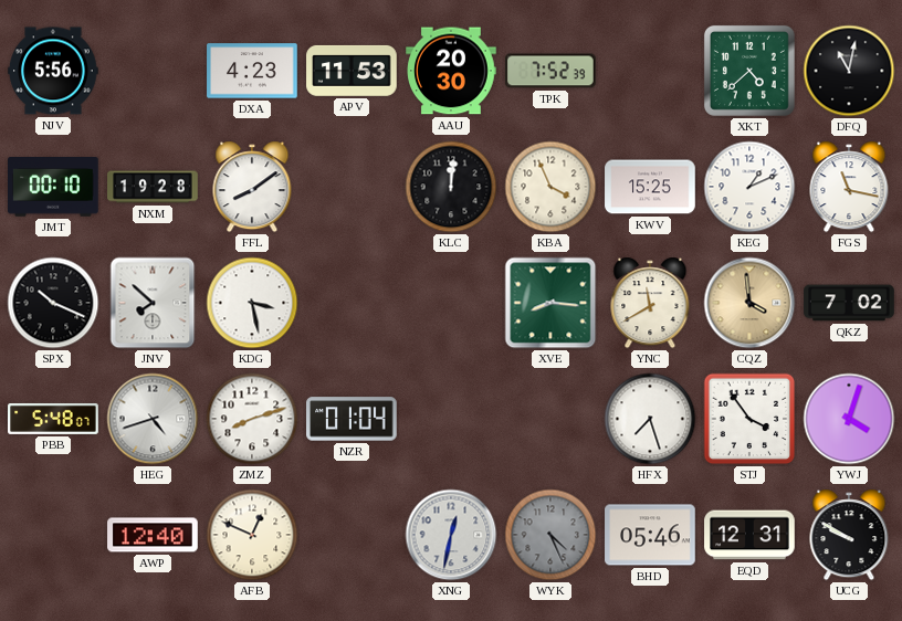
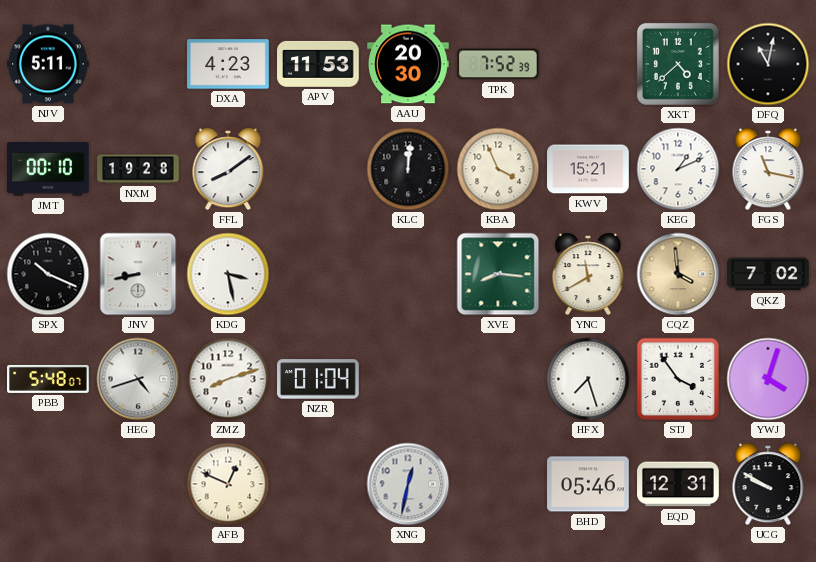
NJV: 5:56 -> 5:11 (48, 64)
KWV: 15:25 -> 15:21 (588, 169)
JNV: 7:52 -> 8:43 (138, 274)
AWP: 12:40 -> none (153, 535)
WYK: 4:26 -> none (550, 535)
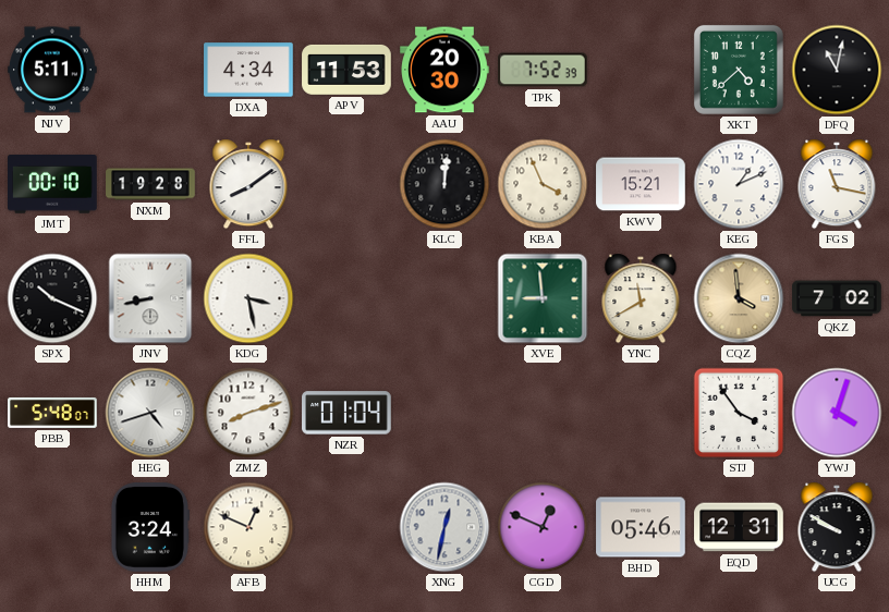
DXA: 4:23 -> 4:34 (248, 70)
XVE: 8:16 -> 8:59 (543, 298)
HFX: 7:27 -> none (588, 379)
HHM: none -> 3:24 (149, 527)
CGD: none -> 12:49 (543, 527)
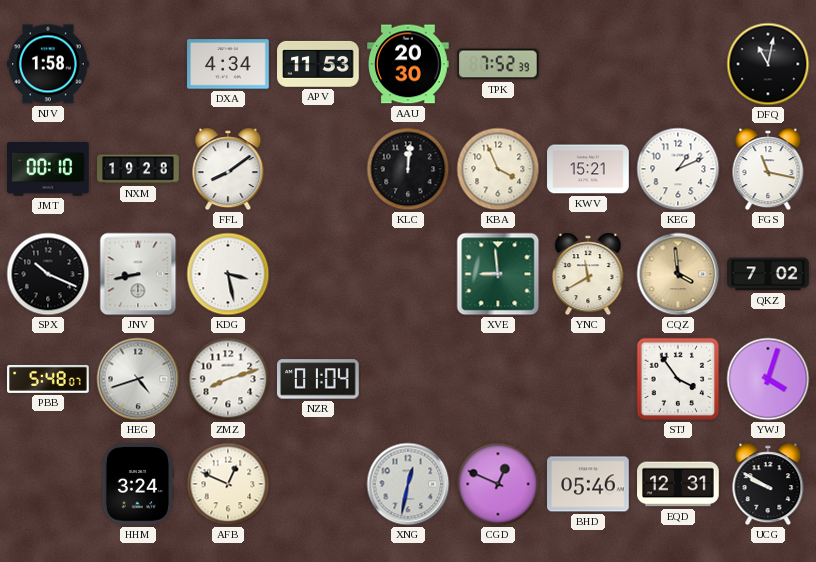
NJV: 5:11 -> 1:58 (48, 64)
XKT: 4:38 -> none (739, 70)
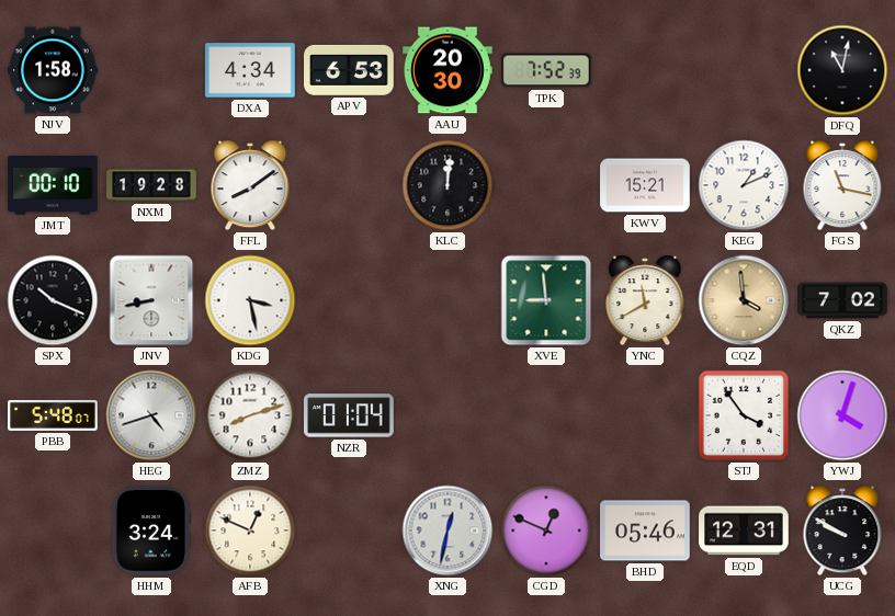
APV: 11:53 -> 6:53 (349, 70)
KBA: 3:56 -> none (498, 169)
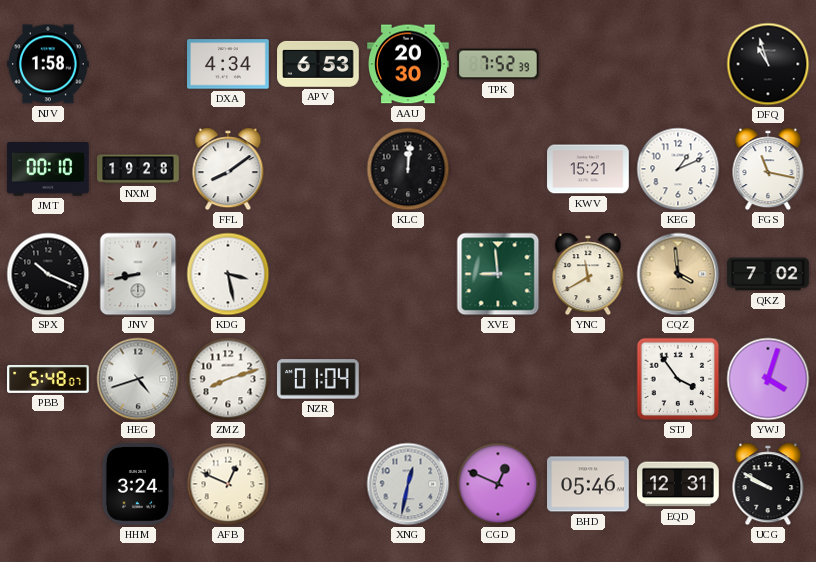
DFQ: 11:02 -> 10:57 (768, 64)
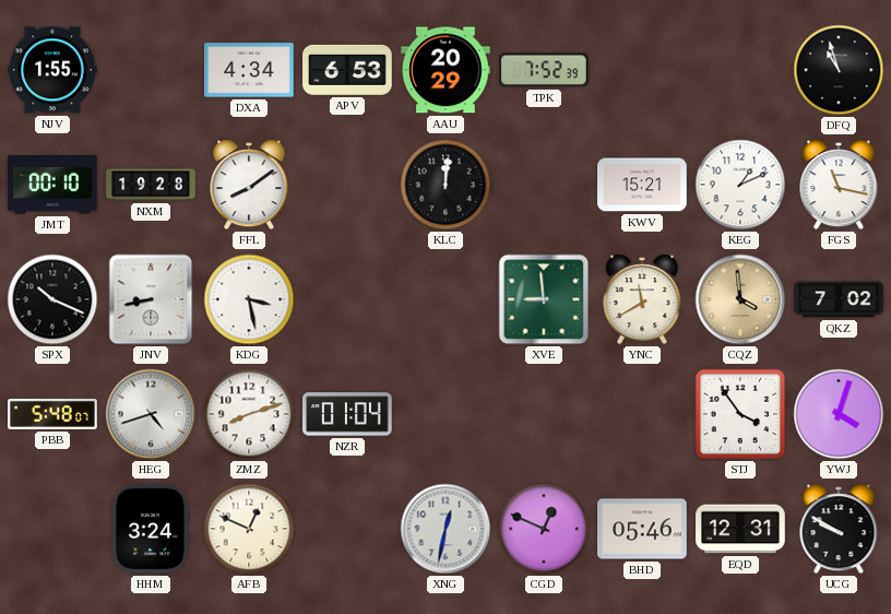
NJV: 1:58 -> 1:55 (52, 70)
AAU: 20:30 -> 20:29 (445, 70)
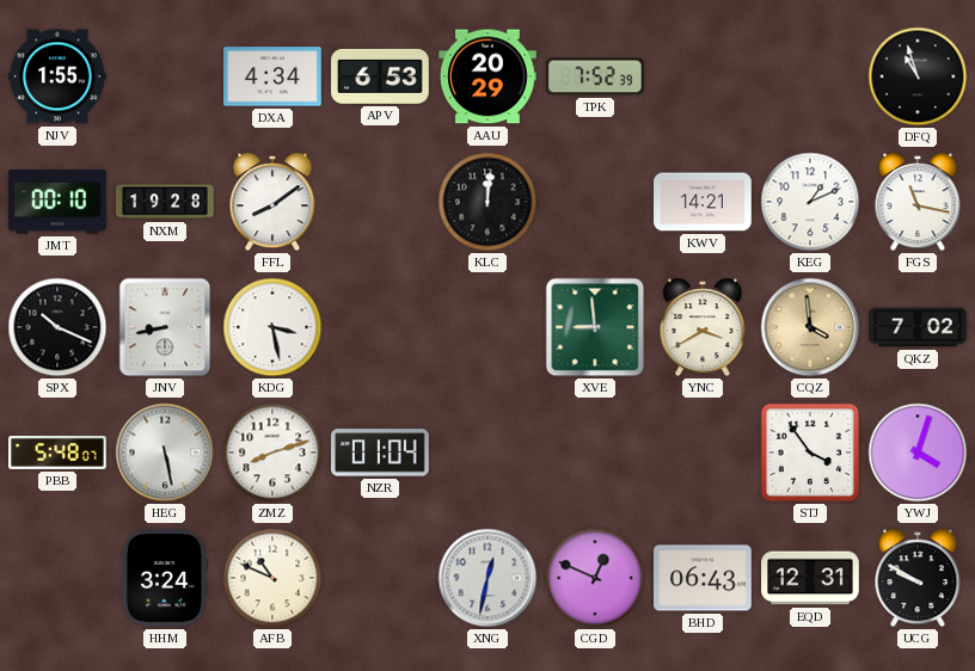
KWV: 15:21 -> 14:21 (703, 202)
YNC: 11:40 -> 3:40 (703, 327)
HEG: 4:42 -> 5:28 (165, 453)
AFB: 12:49 -> 10:49 (272, 578)
BHD: 05:46 -> 06:43 (703, 578)
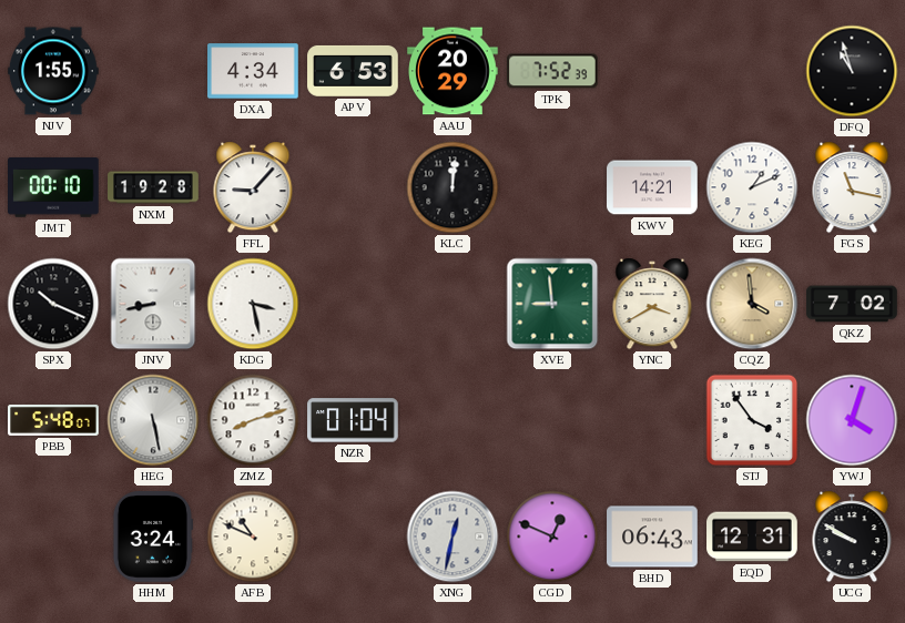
FFL: 8:09 -> 9:07 (253, 187)
